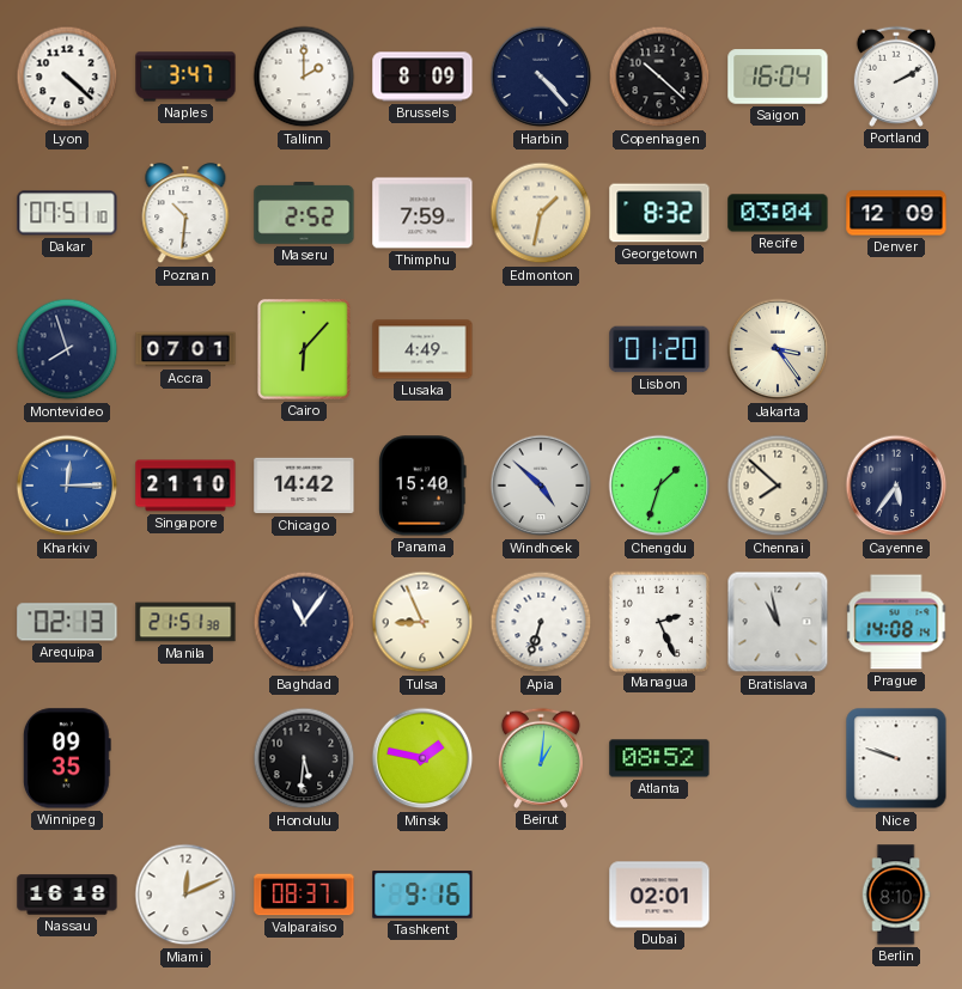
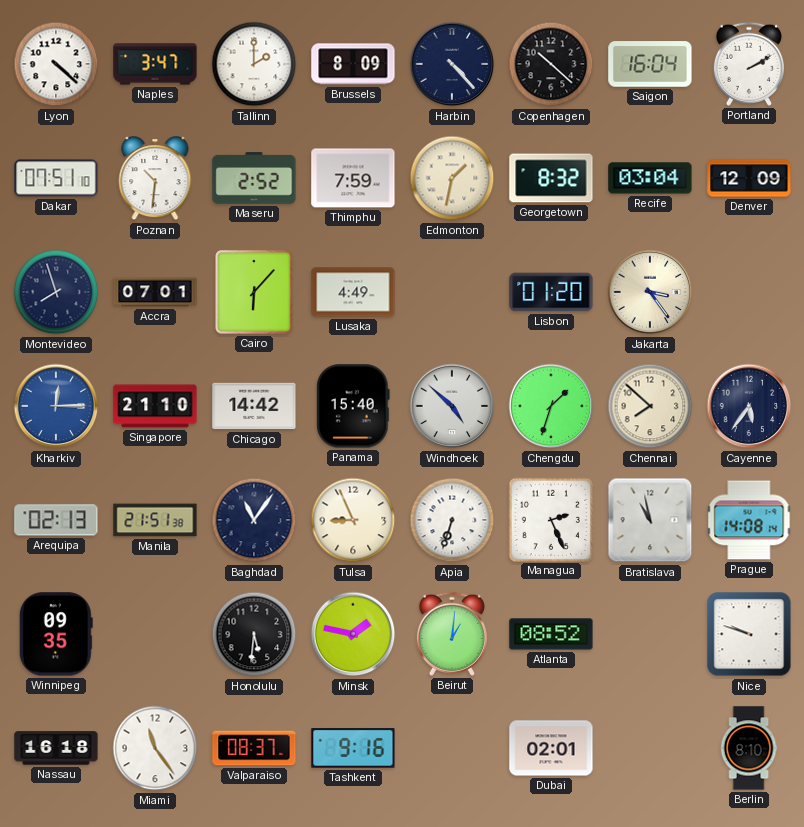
Miami: 12:11 -> 11:24 (155, 748)
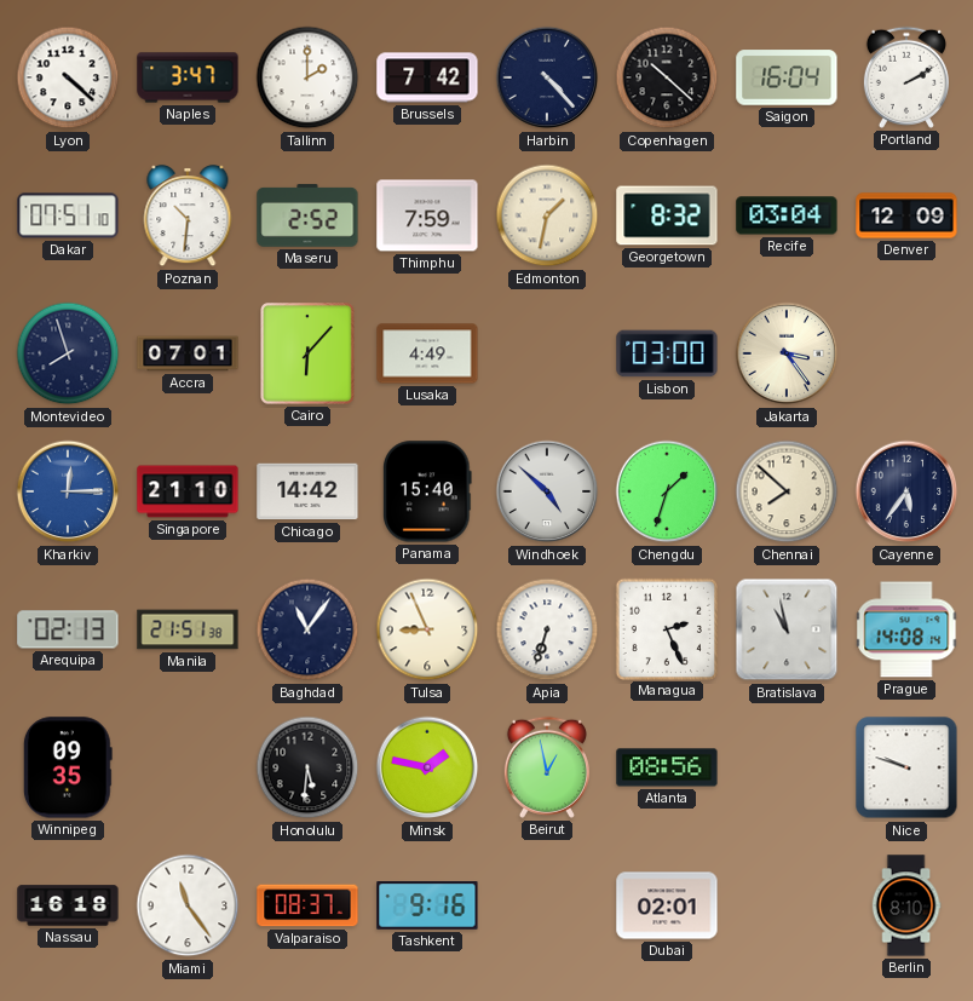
Brussels: 8:09 -> 7:42 (427, 77)
Lisbon: 01:20 -> 03:00 (667, 353)
Beirut: 1:01 -> 12:58 (547, 767)
Atlanta: 08:52 -> 08:56 (667, 767)
